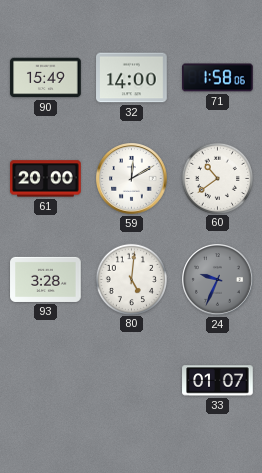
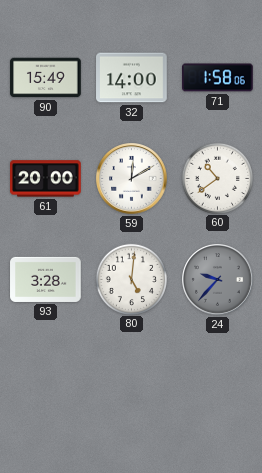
24: 9:34 -> 9:37 (218, 280)
33: 01:07 -> none (218, 381)
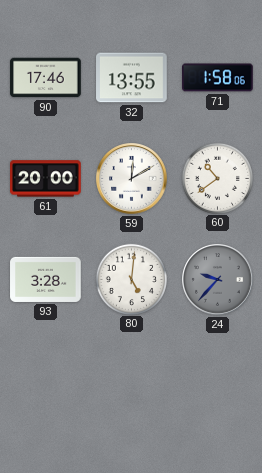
90: 15:49 -> 17:46 (46, 78)
32: 14:00 -> 13:55 (132, 78)
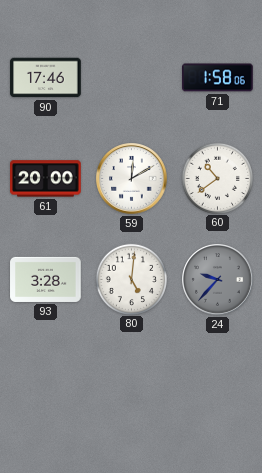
32: 13:55 -> none (132, 78)
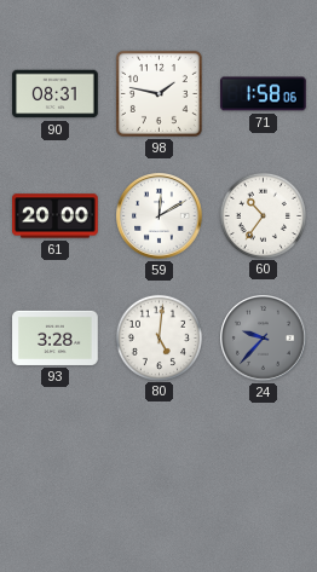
90: 17:46 -> 08:31 (56, 94)
98: none -> 1:47 (158, 93)
60: 10:39 -> 10:36 (263, 215)
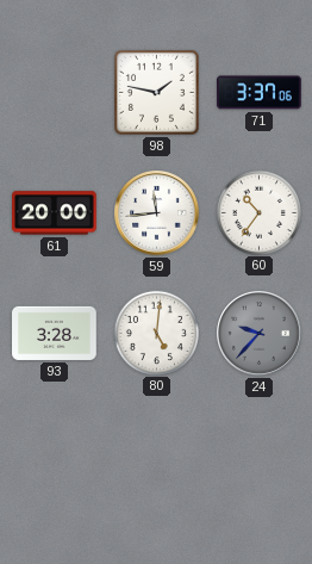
90: 08:31 -> none (56, 94)
71: 1:58 -> 3:37 (260, 93)
59: 12:10 -> 11:44 (157, 213)
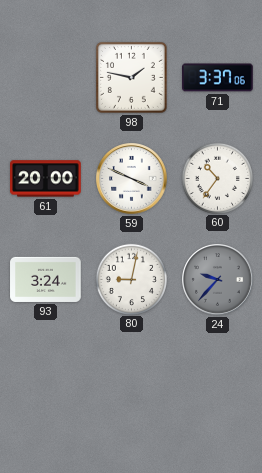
59: 11:44 -> 3:49 (132, 179)
93: 3:28 -> 3:24 (46, 279)
80: 5:01 -> 9:02 (131, 279)
